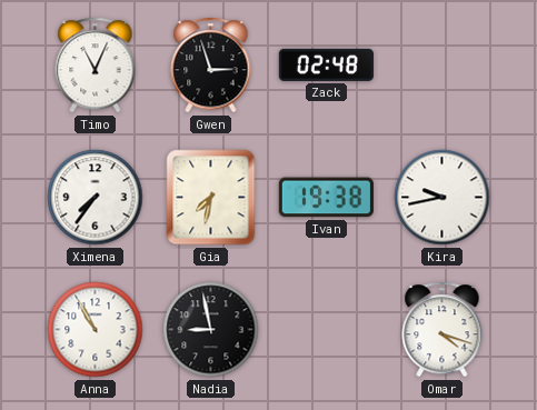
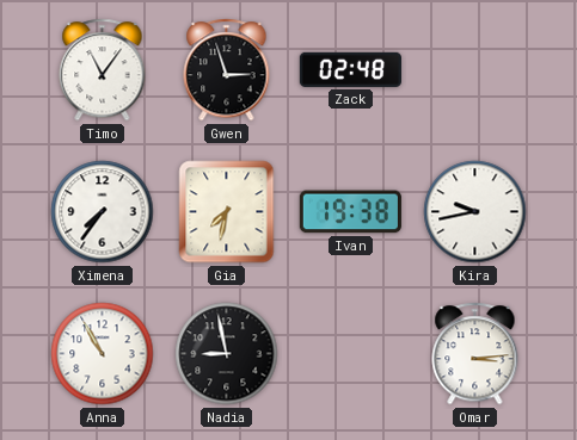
Timo: 11:04 -> 11:06 (103, 70)
Omar: 4:18 -> 3:14 (475, 354)
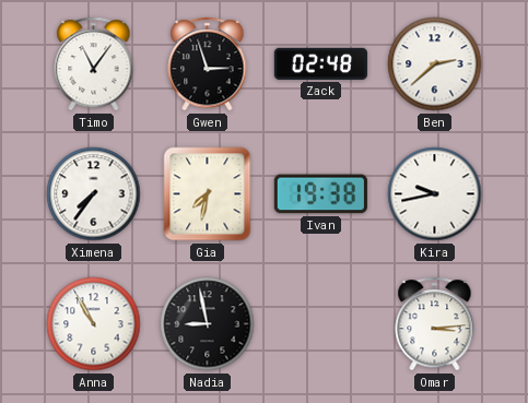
Ben: none -> 2:38 (435, 64)
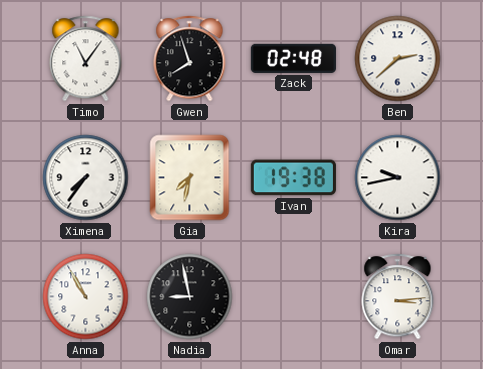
Gwen: 2:57 -> 7:57 (190, 59)
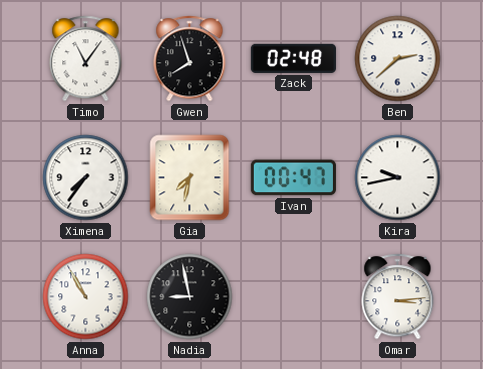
Ivan: 19:38 -> 00:47 (293, 178)
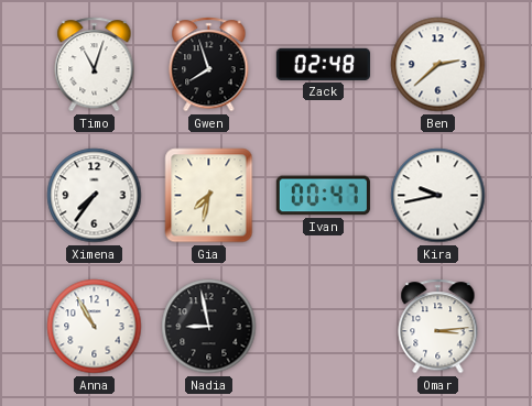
Timo: 11:06 -> 11:03 (95, 65)
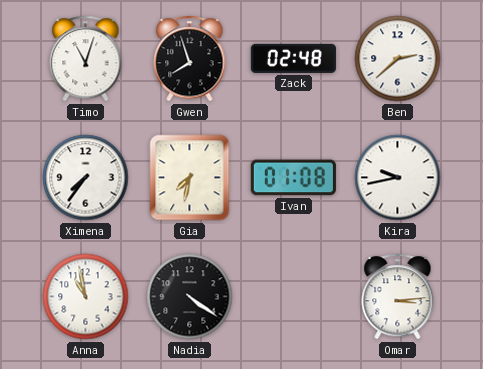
Ivan: 00:47 -> 01:08 (293, 178)
Anna: 10:55 -> 10:58 (86, 297)
Nadia: 8:58 -> 4:21 (190, 297)
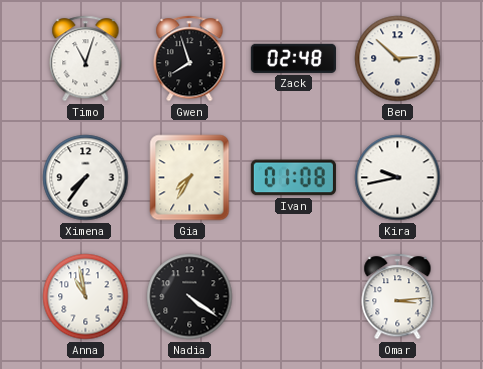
Ben: 2:38 -> 2:52 (398, 59)
Gia: 7:32 -> 7:35 (190, 178)
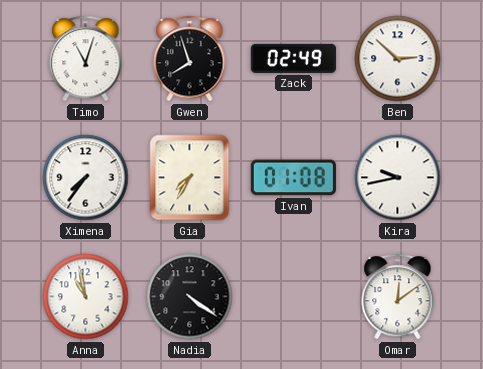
Zack: 02:48 -> 02:49 (293, 58)
Omar: 3:14 -> 12:09 (398, 297)
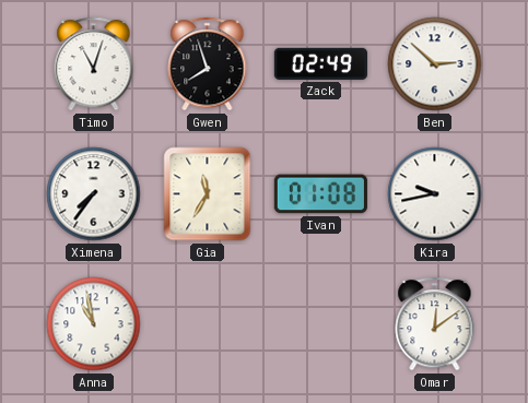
Gia: 7:35 -> 11:35 (208, 194)
Nadia: 4:21 -> none (190, 297)
